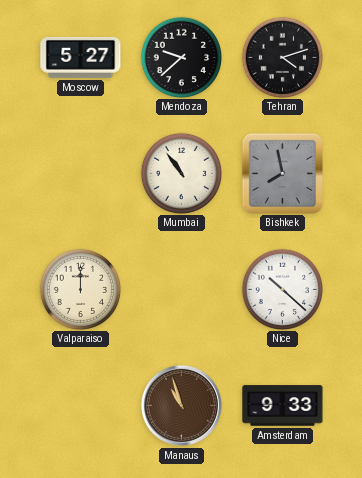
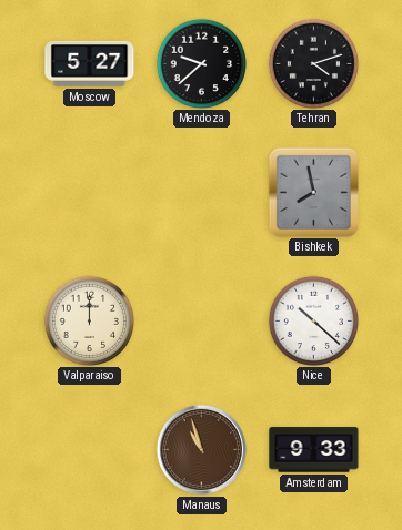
Mumbai: 10:54 -> none (181, 173)
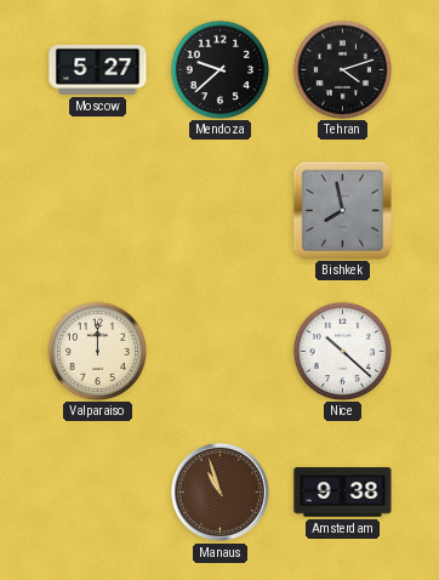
Amsterdam: 9:33 -> 9:38 (343, 493)
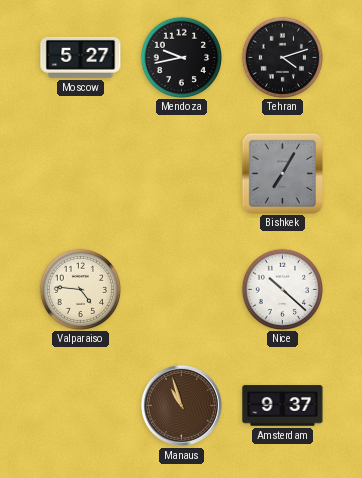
Mendoza: 9:38 -> 9:43 (181, 57)
Bishkek: 7:58 -> 7:05 (282, 173)
Valparaiso: 12:00 -> 4:46 (80, 289)
Amsterdam: 9:38 -> 9:37 (283, 406)
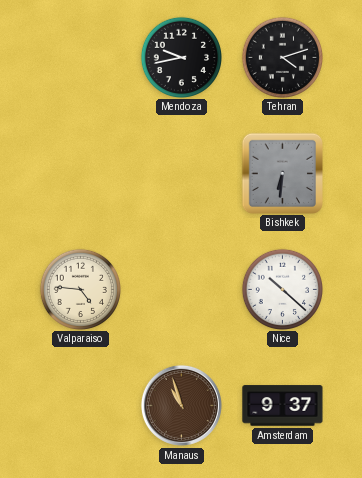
Moscow: 5:27 -> none (81, 57)
Bishkek: 7:05 -> 6:31 (282, 173)
